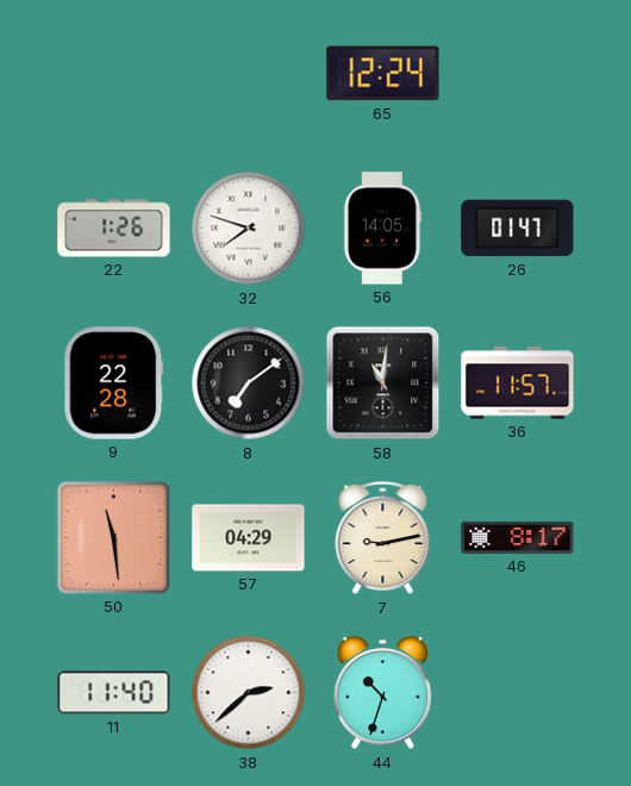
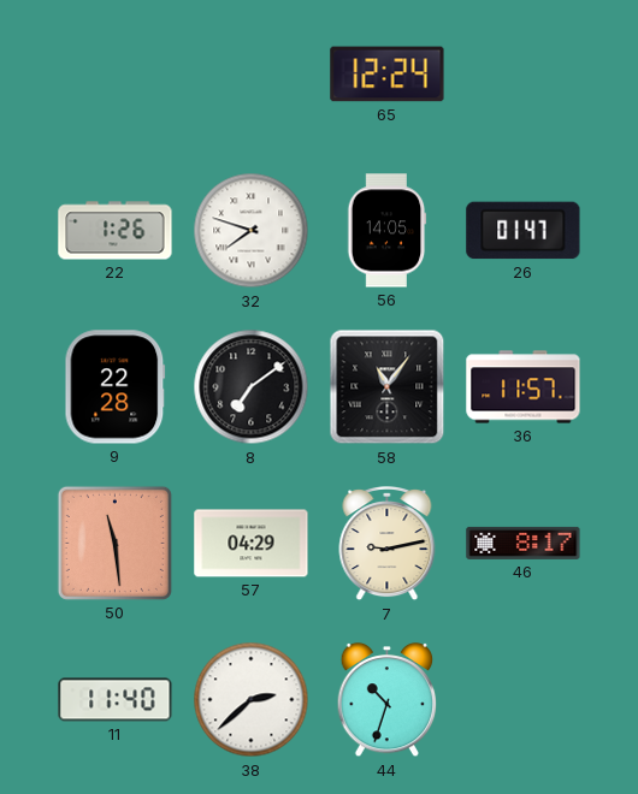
58: 11:01 -> 11:06 (388, 387)
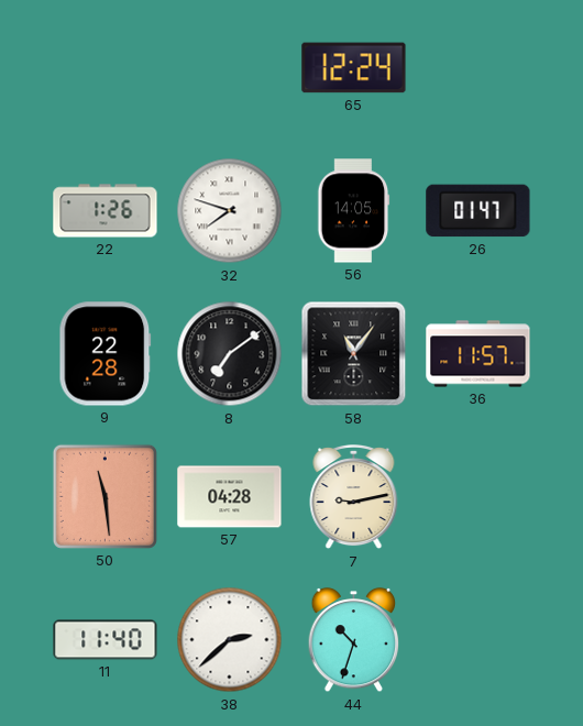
57: 04:29 -> 04:28 (230, 497)
46: 8:17 -> none (524, 543)
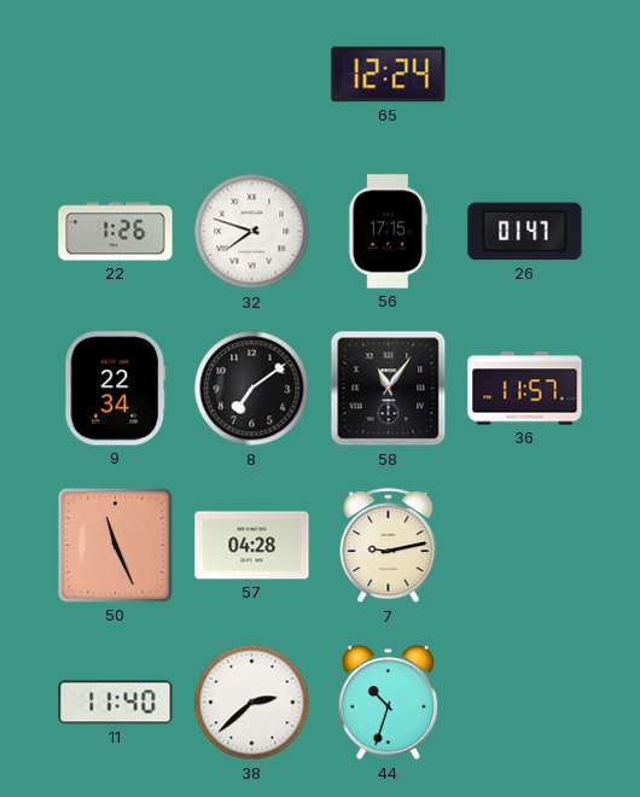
56: 14:05 -> 17:15 (389, 232)
9: 22:28 -> 22:34 (116, 389)
50: 11:29 -> 11:26 (115, 545)
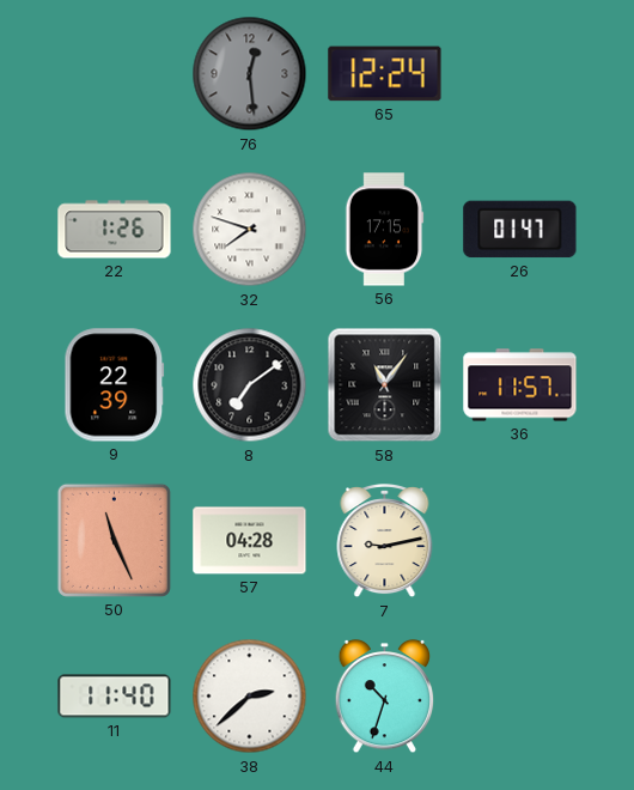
76: none -> 12:29 (250, 74)
9: 22:34 -> 22:39 (115, 385)
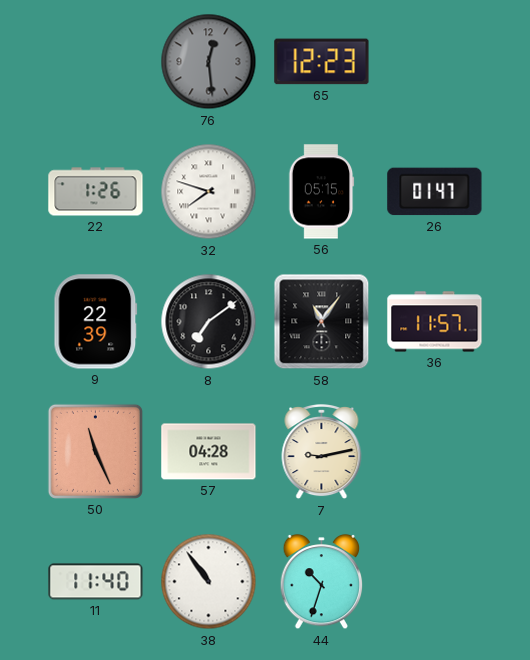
65: 12:24 -> 12:23 (322, 62)
56: 17:15 -> 05:15 (322, 192)
38: 2:38 -> 10:54 (209, 582)
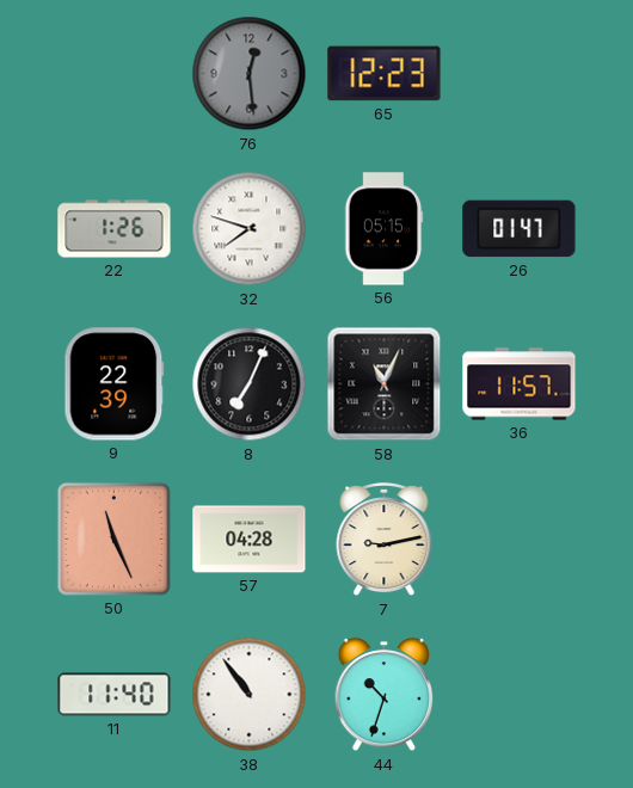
8: 7:09 -> 7:04 (250, 384)
58: 11:06 -> 11:04 (385, 384)
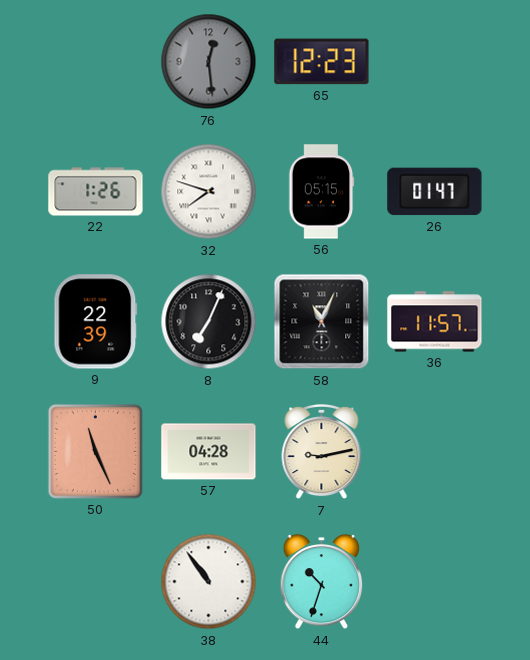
11: 11:40 -> none (115, 695)
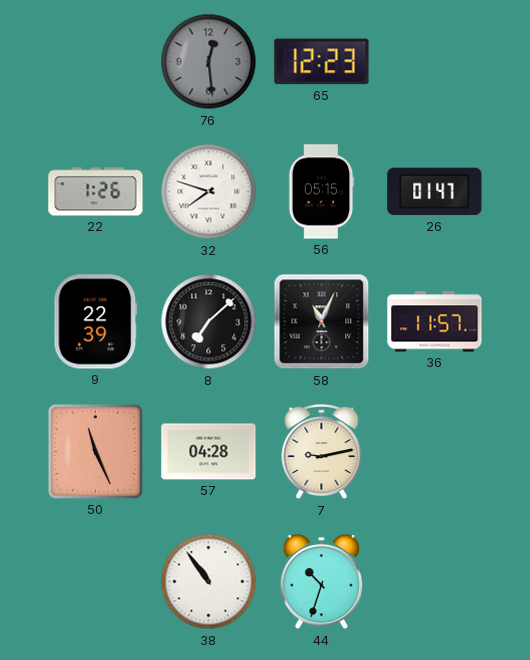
8: 7:04 -> 7:08 (209, 322)
